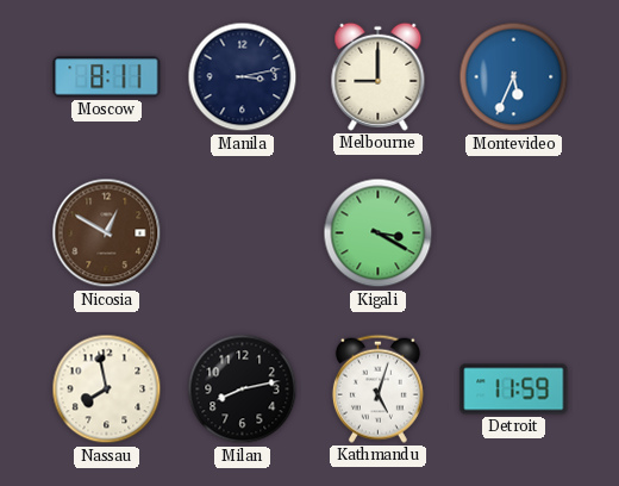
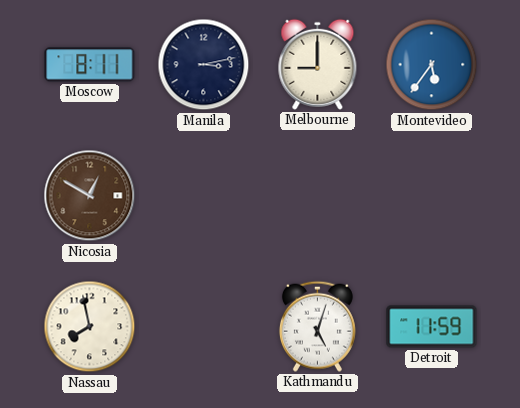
Montevideo: 5:34 -> 5:36 (432, 65)
Kigali: 3:20 -> none (379, 233)
Milan: 8:13 -> none (243, 390)
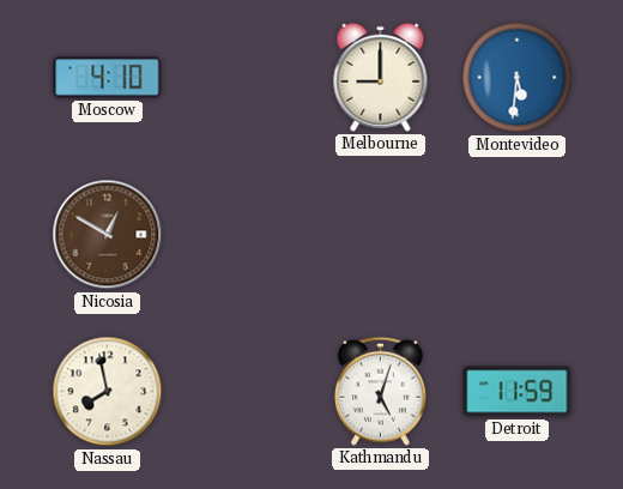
Moscow: 8:11 -> 4:10 (108, 78)
Manila: 3:13 -> none (204, 65)
Montevideo: 5:36 -> 5:31 (518, 78)
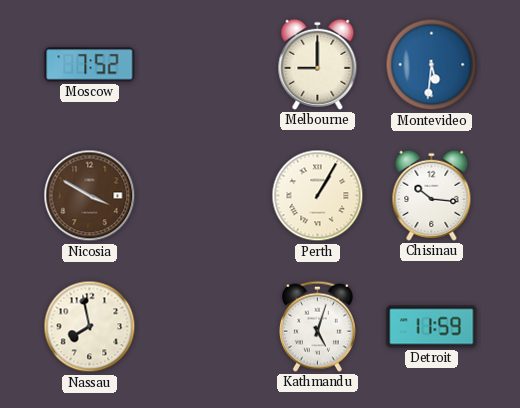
Moscow: 4:10 -> 7:52 (90, 65)
Nicosia: 12:50 -> 3:50 (90, 196)
Perth: none -> 1:05 (318, 196)
Chisinau: none -> 10:16 (432, 195)
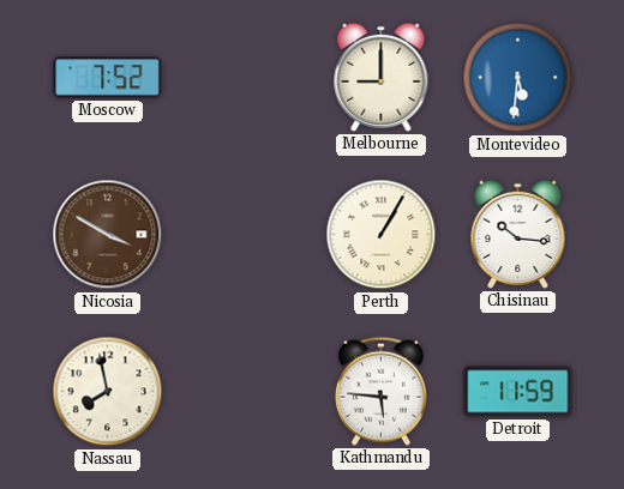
Kathmandu: 5:03 -> 5:46 (380, 391)
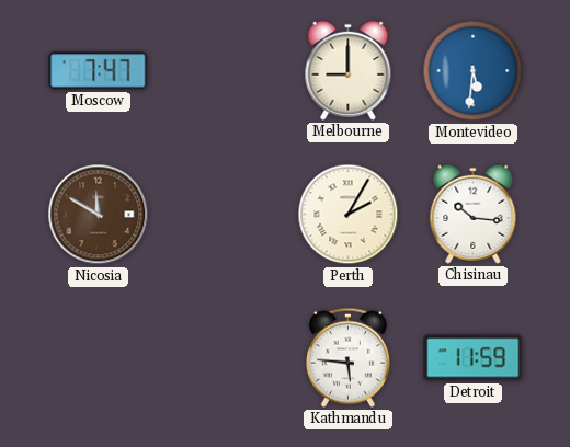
Moscow: 7:52 -> 7:47 (99, 71)
Nicosia: 3:50 -> 11:50 (99, 215)
Perth: 1:05 -> 2:05 (349, 215)
Nassau: 7:58 -> none (108, 392)
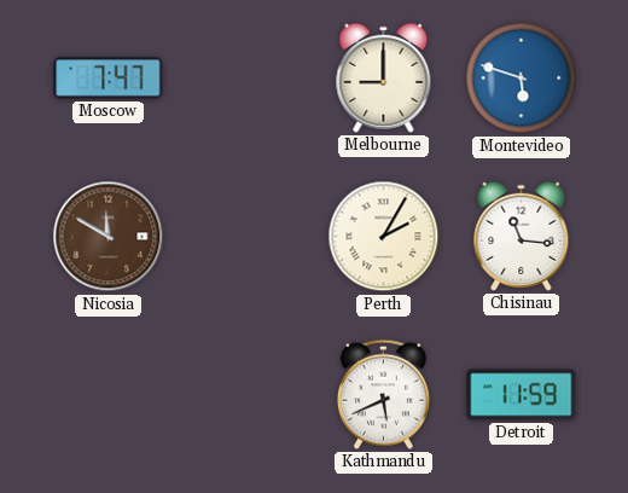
Montevideo: 5:31 -> 5:48 (522, 79)
Chisinau: 10:16 -> 11:16 (522, 236)
Kathmandu: 5:46 -> 5:41 (383, 394)
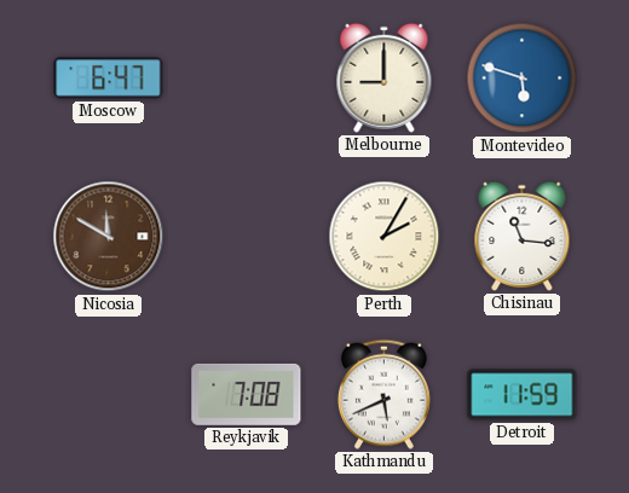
Moscow: 7:47 -> 6:47 (109, 79)
Reykjavik: none -> 7:08 (247, 394)
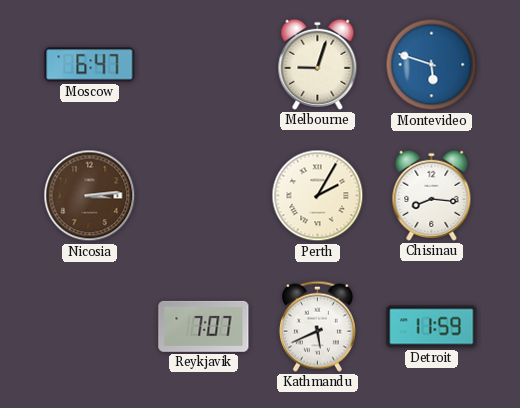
Melbourne: 9:00 -> 9:03 (318, 64)
Nicosia: 11:50 -> 3:14 (90, 196)
Chisinau: 11:16 -> 8:16 (432, 195)
Reykjavik: 7:08 -> 7:07 (204, 326)
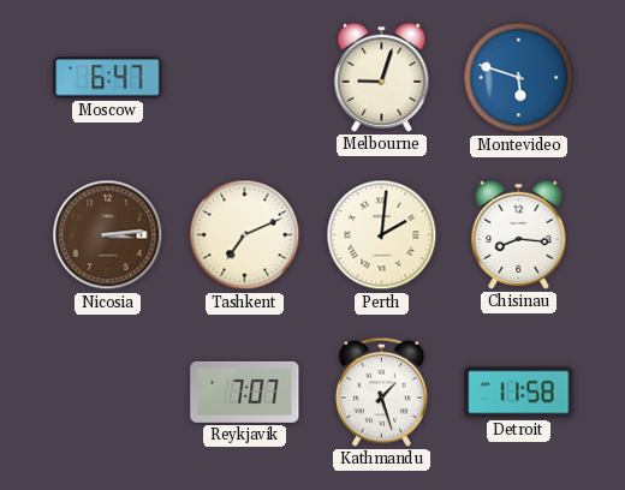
Tashkent: none -> 7:11 (245, 235)
Perth: 2:05 -> 2:01 (382, 235)
Kathmandu: 5:41 -> 1:27 (381, 392)
Detroit: 11:59 -> 11:58 (519, 393)
